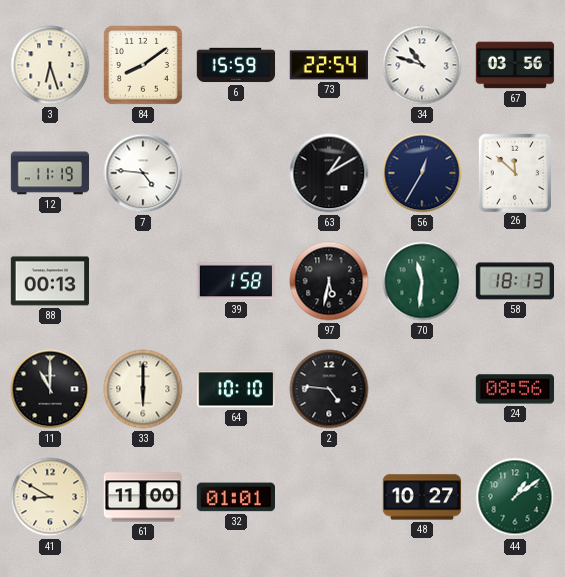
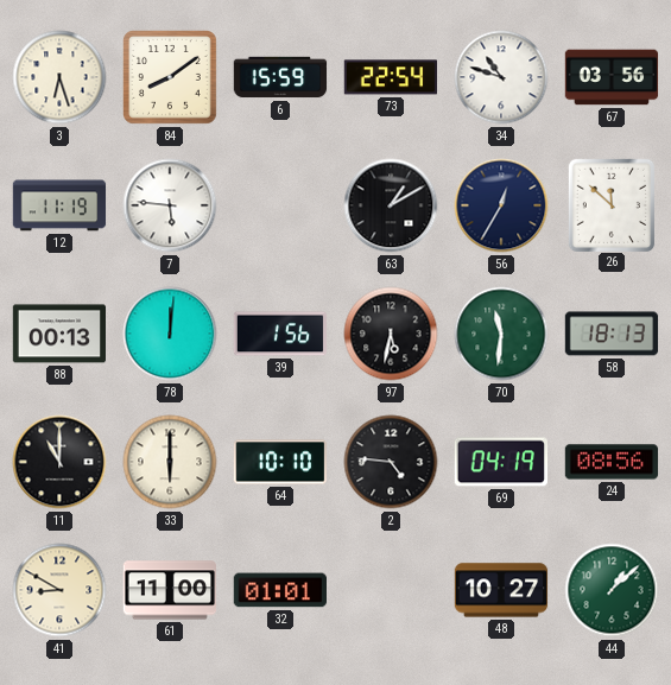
7: 4:46 -> 5:46 (170, 205)
78: none -> 12:01 (170, 334)
39: 1:58 -> 1:56 (280, 334)
69: none -> 04:19 (501, 462)
44: 1:09 -> 1:08 (612, 590)
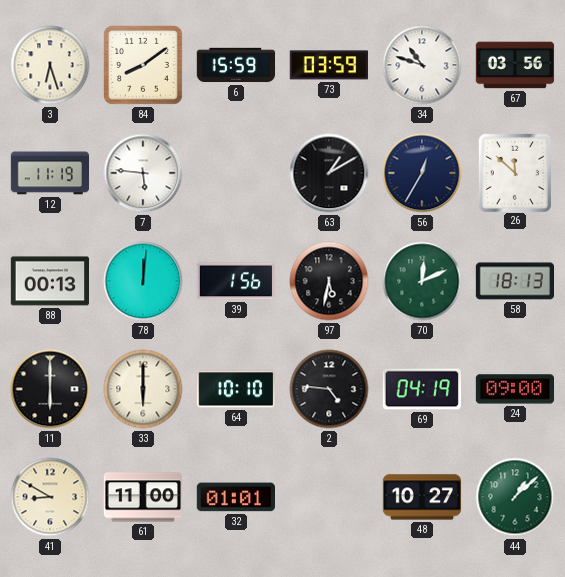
73: 22:54 -> 03:59 (328, 65)
70: 11:31 -> 12:11 (422, 281)
11: 11:00 -> 6:00 (50, 389)
24: 08:56 -> 09:00 (515, 389)
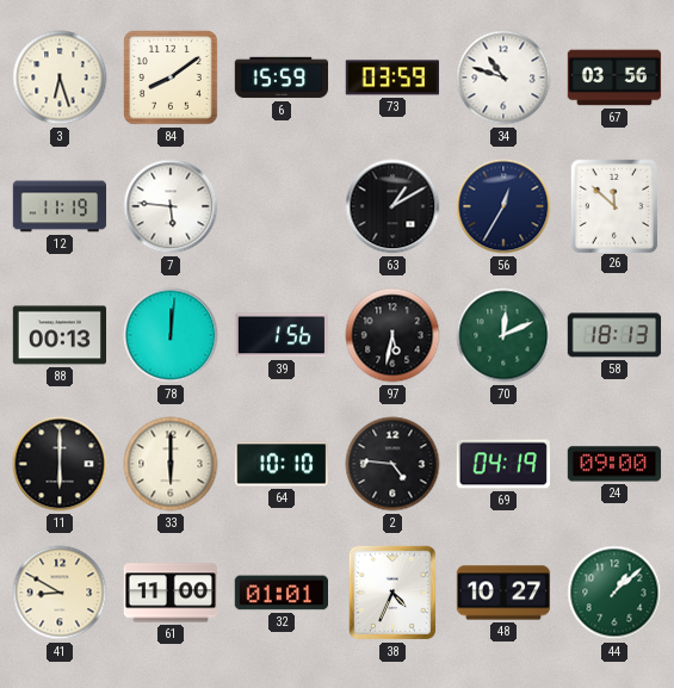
38: none -> 4:34 (392, 593)
